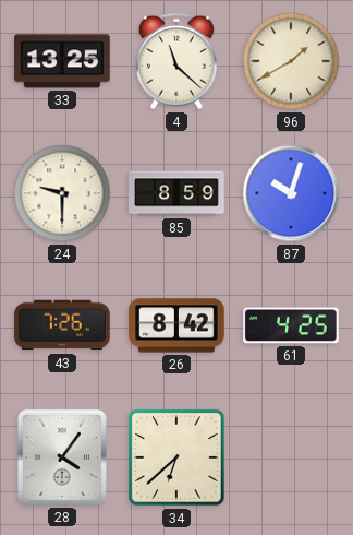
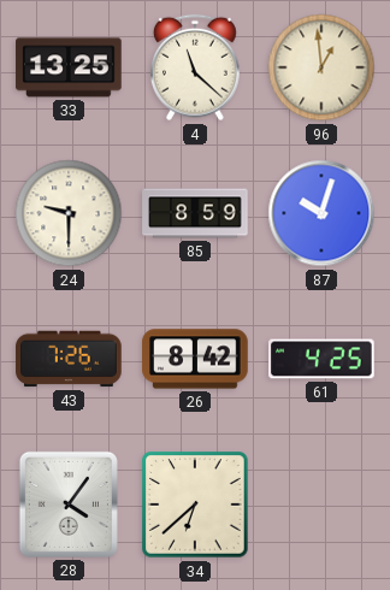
96: 1:40 -> 12:59 (321, 67)
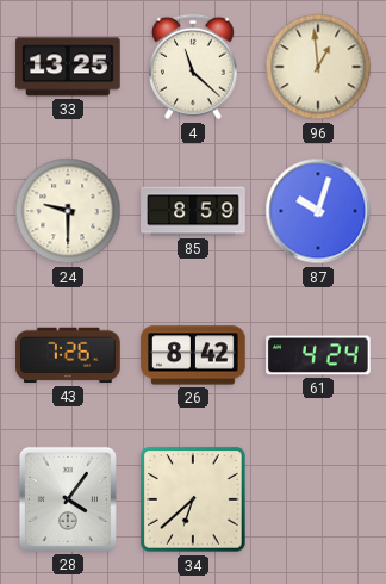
61: 4:25 -> 4:24 (318, 355)
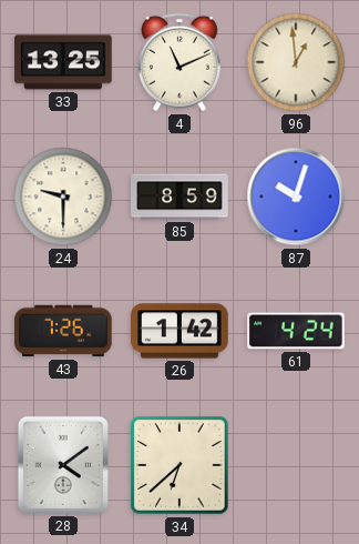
4: 11:22 -> 11:11 (179, 62)
26: 8:42 -> 1:42 (179, 331)
28: 4:06 -> 4:09 (63, 465)
